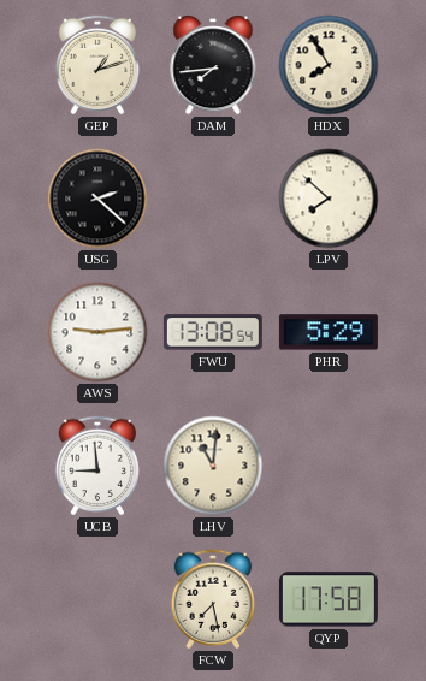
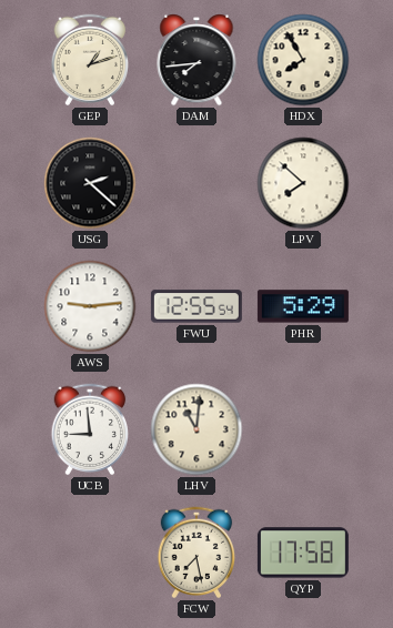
FWU: 13:08 -> 12:55 (196, 306)
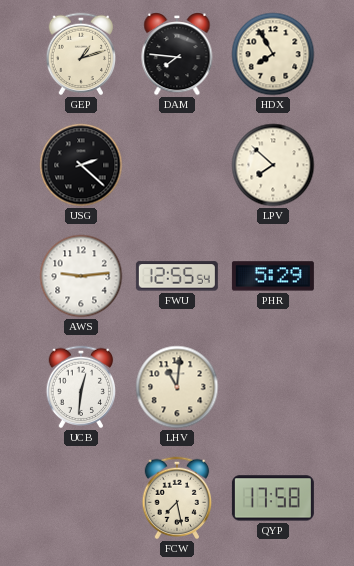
DAM: 7:44 -> 7:46 (177, 54)
UCB: 8:59 -> 12:31 (81, 387)
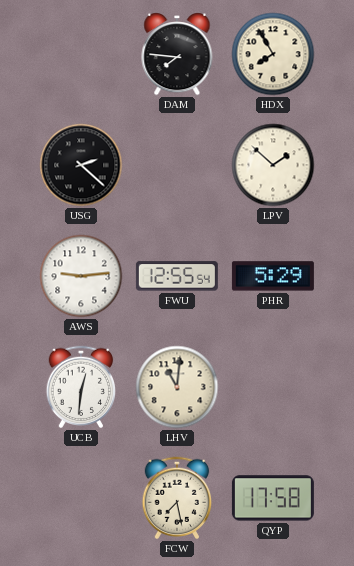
GEP: 1:12 -> none (81, 54)
LPV: 7:52 -> 1:52 (273, 165)
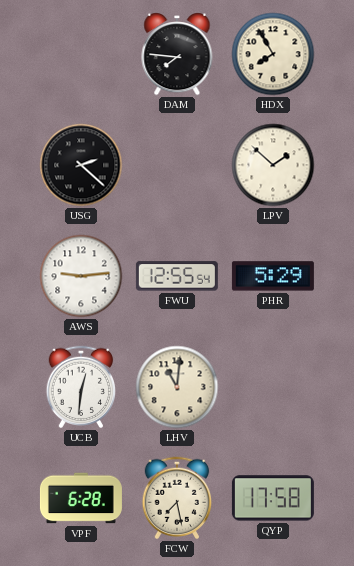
VPF: none -> 6:28 (81, 498)
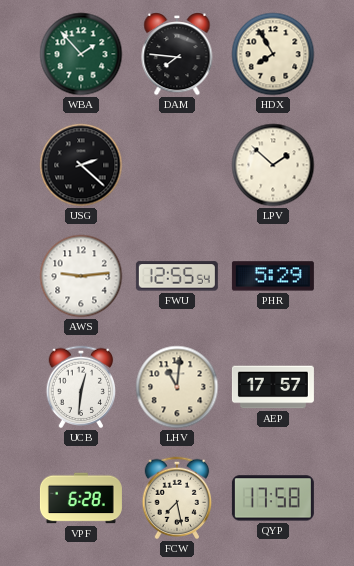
WBA: none -> 1:53 (81, 54)
AEP: none -> 17:57 (273, 387)
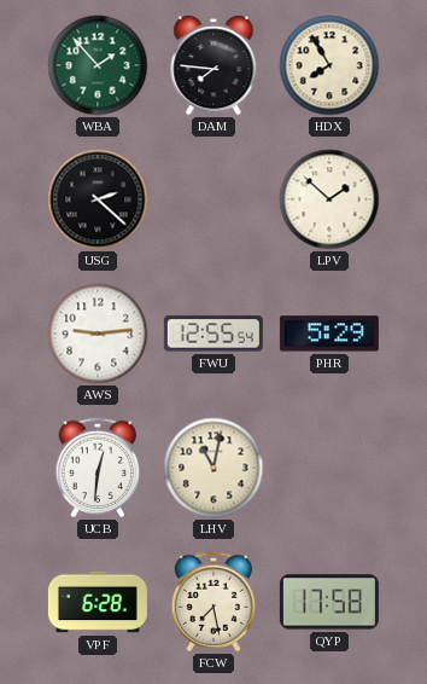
LHV: 11:01 -> 11:02 (213, 468)
AEP: 17:57 -> none (273, 387)
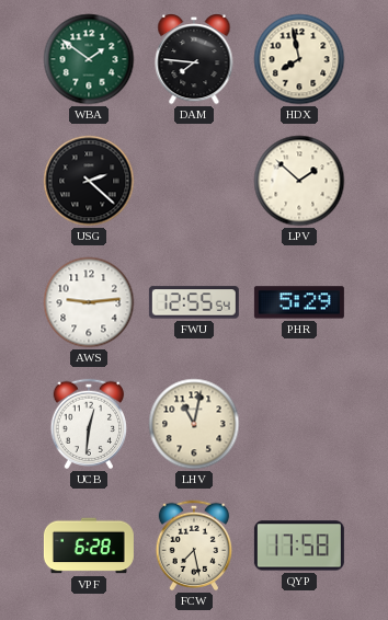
WBA: 1:53 -> 1:51 (89, 59)
HDX: 7:55 -> 7:58 (299, 59)
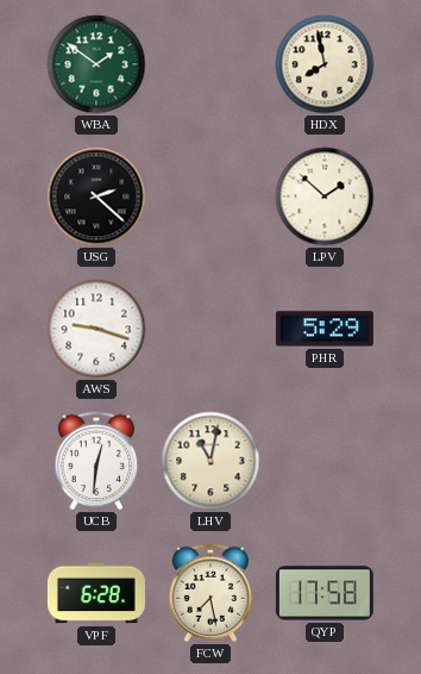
DAM: 7:46 -> none (194, 59)
AWS: 9:14 -> 9:18 (96, 329)
FWU: 12:55 -> none (194, 302)
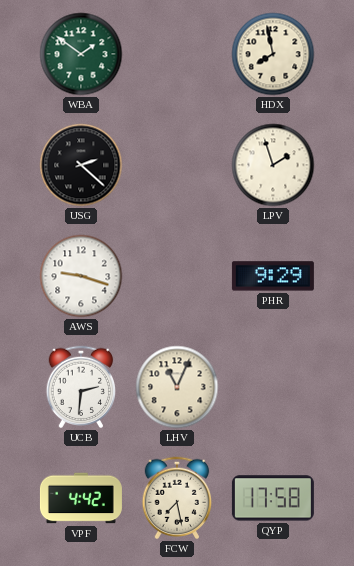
LPV: 1:52 -> 1:57 (273, 165)
PHR: 5:29 -> 9:29 (273, 276)
UCB: 12:31 -> 2:31 (81, 387)
LHV: 11:02 -> 11:04 (177, 387)
VPF: 6:28 -> 4:42 (81, 498)
